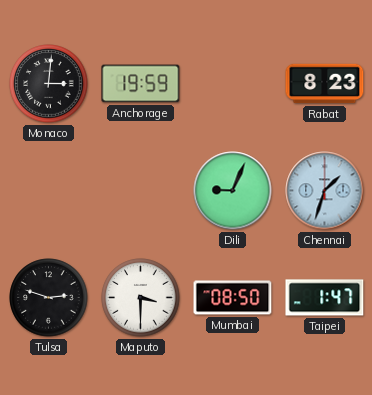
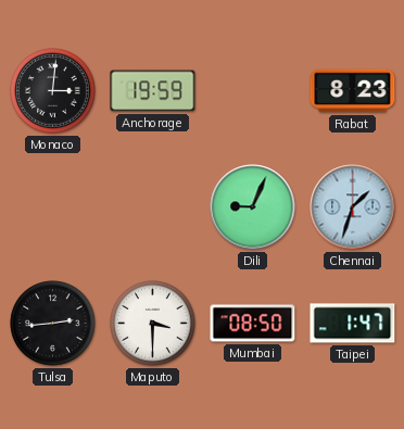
Tulsa: 2:48 -> 2:44 (53, 324)
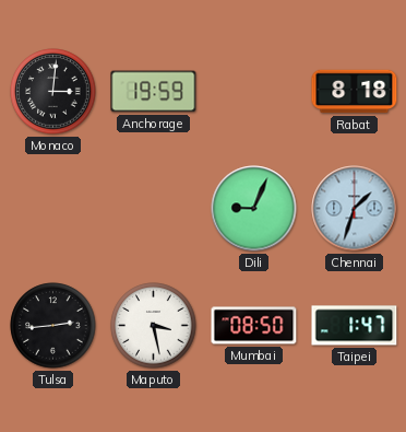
Rabat: 8:23 -> 8:18 (355, 92)
Maputo: 3:30 -> 3:28 (154, 326)
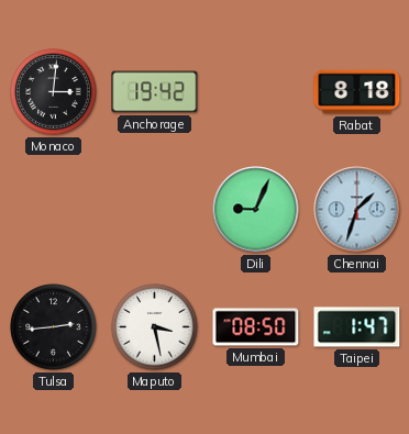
Anchorage: 19:59 -> 19:42 (155, 92)
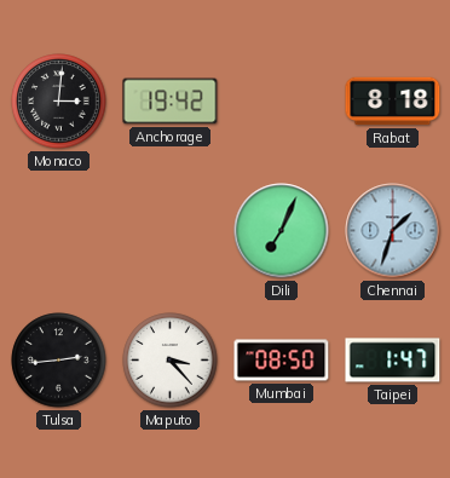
Dili: 9:04 -> 7:04 (282, 231)
Maputo: 3:28 -> 3:23 (171, 361)
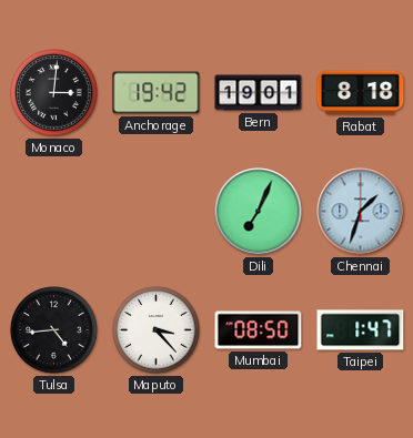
Bern: none -> 19:01 (259, 93)
Tulsa: 2:44 -> 4:44 (54, 330)
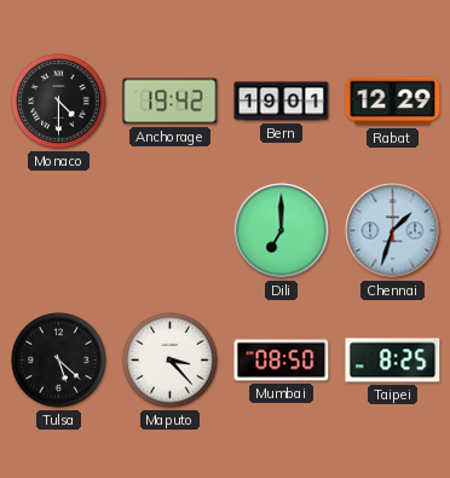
Monaco: 3:01 -> 4:30 (59, 102)
Rabat: 8:18 -> 12:29 (393, 102)
Dili: 7:04 -> 7:00 (282, 231)
Tulsa: 4:44 -> 5:22 (59, 361)
Taipei: 1:47 -> 8:25 (393, 361)
